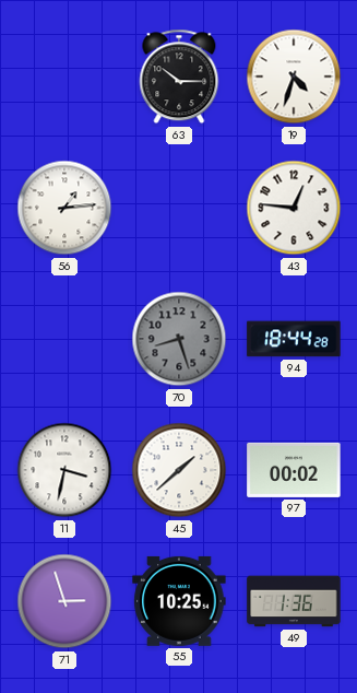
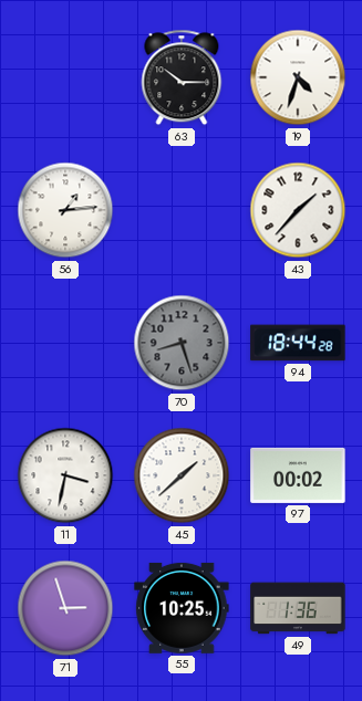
43: 12:46 -> 1:37 (298, 210)
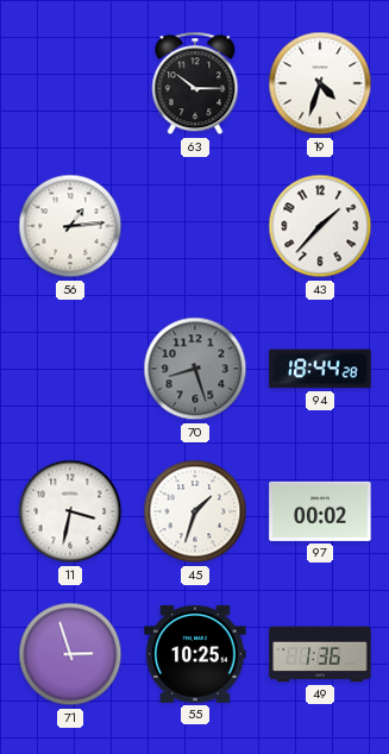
45: 1:38 -> 1:33 (195, 511)
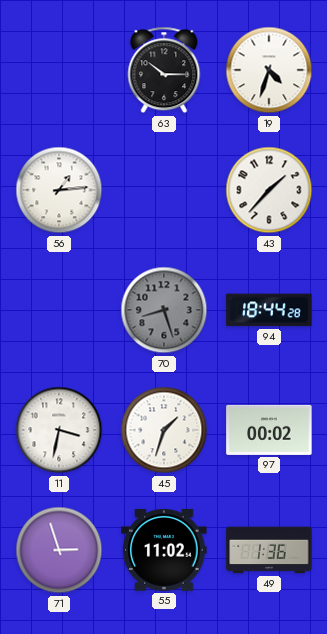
55: 10:25 -> 11:02 (164, 550)
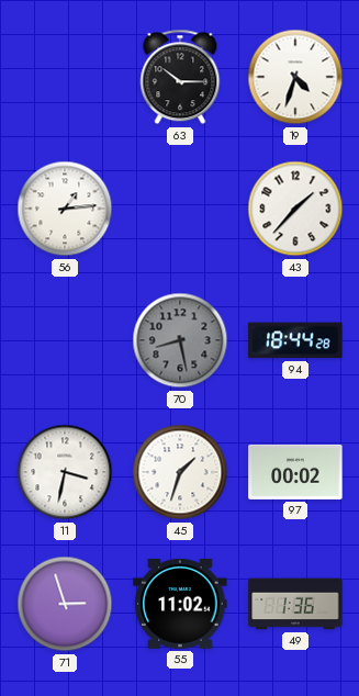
70: 8:27 -> 8:28 (180, 340)
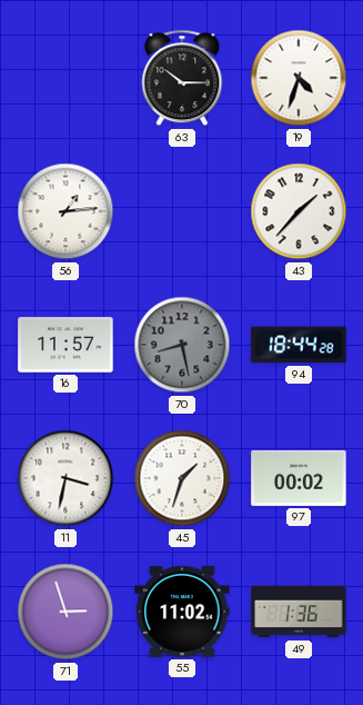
16: none -> 11:57 (65, 345)
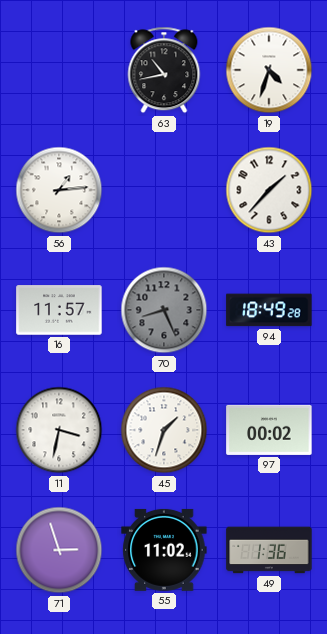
63: 10:15 -> 10:43 (164, 70)
70: 8:28 -> 8:26 (164, 310)
94: 18:44 -> 18:49 (269, 310)
